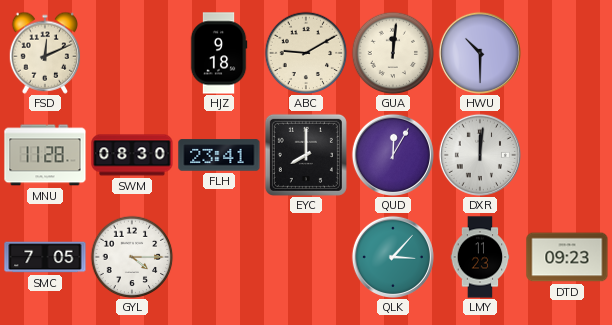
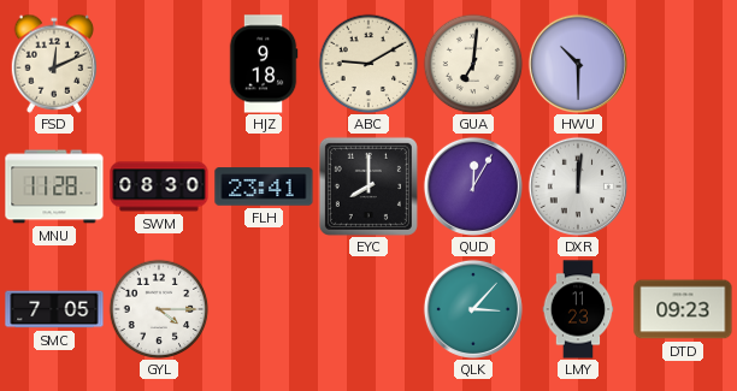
GUA: 12:01 -> 7:01 (473, 64)
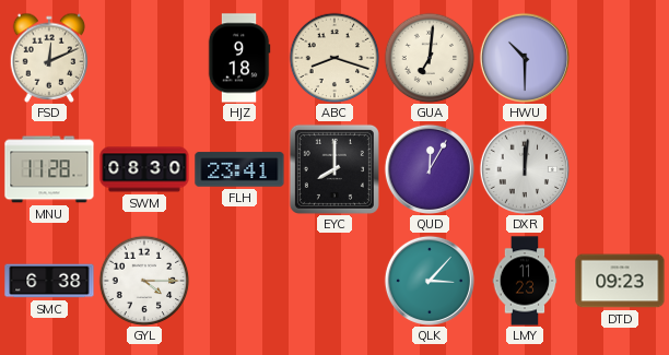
ABC: 9:10 -> 8:18 (334, 58)
SMC: 7:05 -> 6:38 (49, 281)
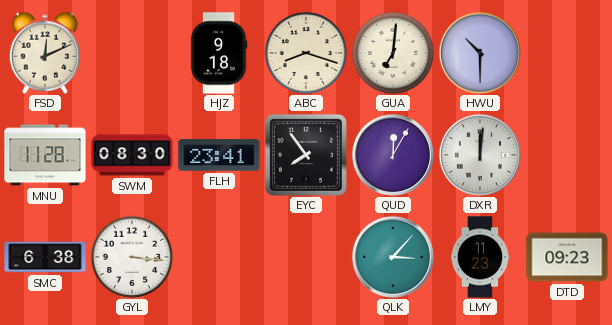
EYC: 8:00 -> 7:54 (306, 155)
GYL: 4:15 -> 3:16 (132, 257)
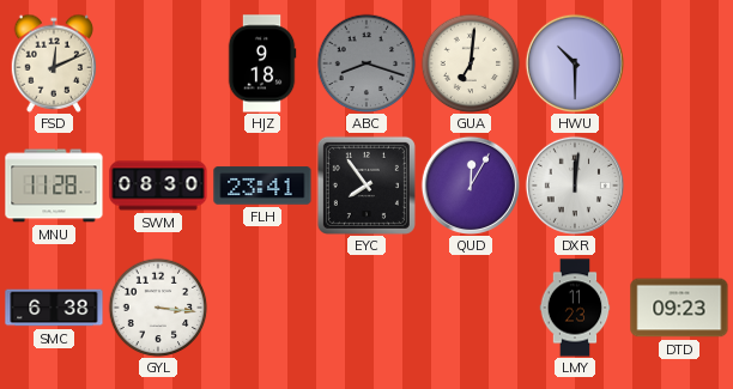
ABC dial: cream -> grey (366, 63)
QLK: 3:07 -> none (393, 257)
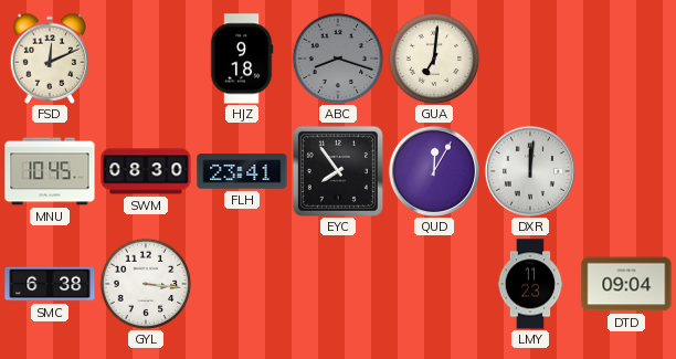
HWU: 10:30 -> none (575, 63)
MNU: 11:28 -> 10:45 (50, 171)
DTD: 09:23 -> 09:04 (626, 284)
